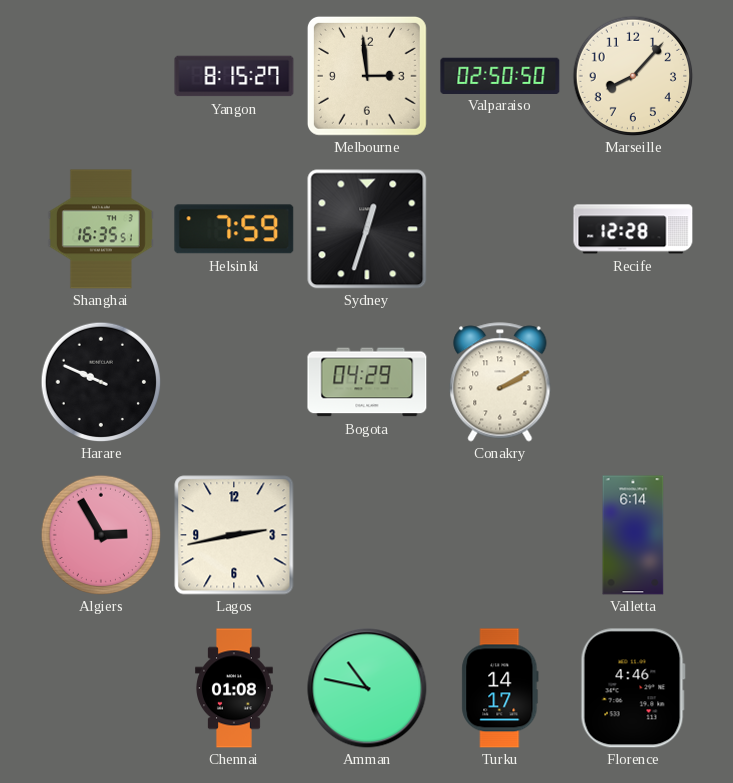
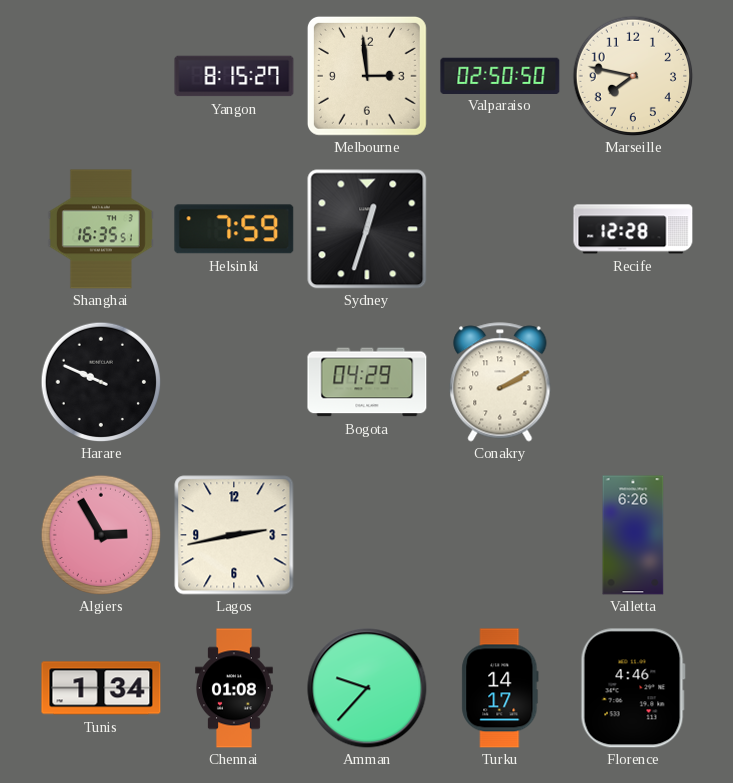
Marseille: 8:07 -> 7:47 (633, 76)
Valletta: 6:14 -> 6:26 (633, 535)
Tunis: none -> 1:34 (101, 688)
Amman: 10:47 -> 9:37 (367, 688)
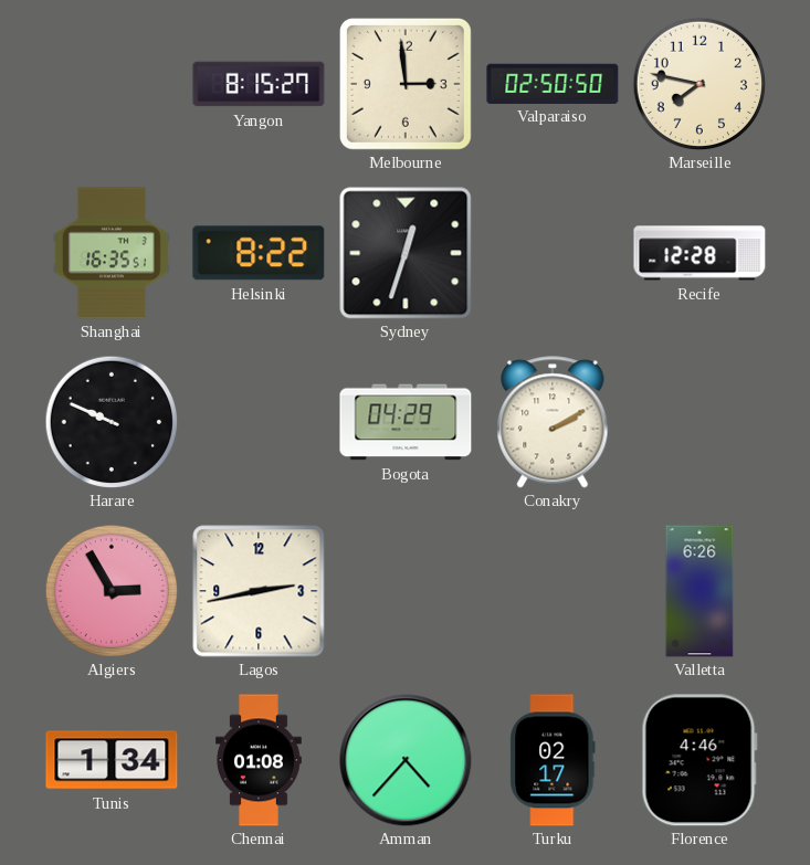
Helsinki: 7:59 -> 8:22 (259, 253)
Amman: 9:37 -> 4:37 (406, 760)
Turku: 14:17 -> 02:17 (553, 760)
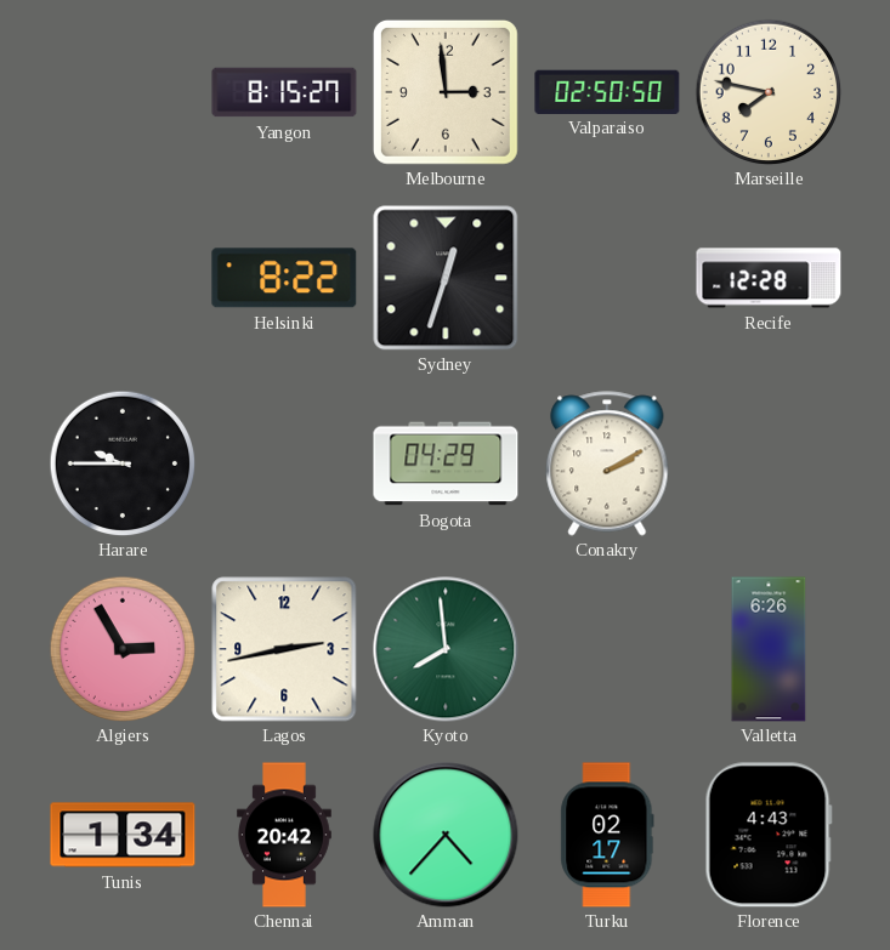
Shanghai: 16:35 -> none (112, 253)
Harare: 9:49 -> 9:45 (123, 463)
Kyoto: none -> 7:59 (446, 649)
Chennai: 01:08 -> 20:42 (285, 835)
Florence: 4:46 -> 4:43 (769, 835)
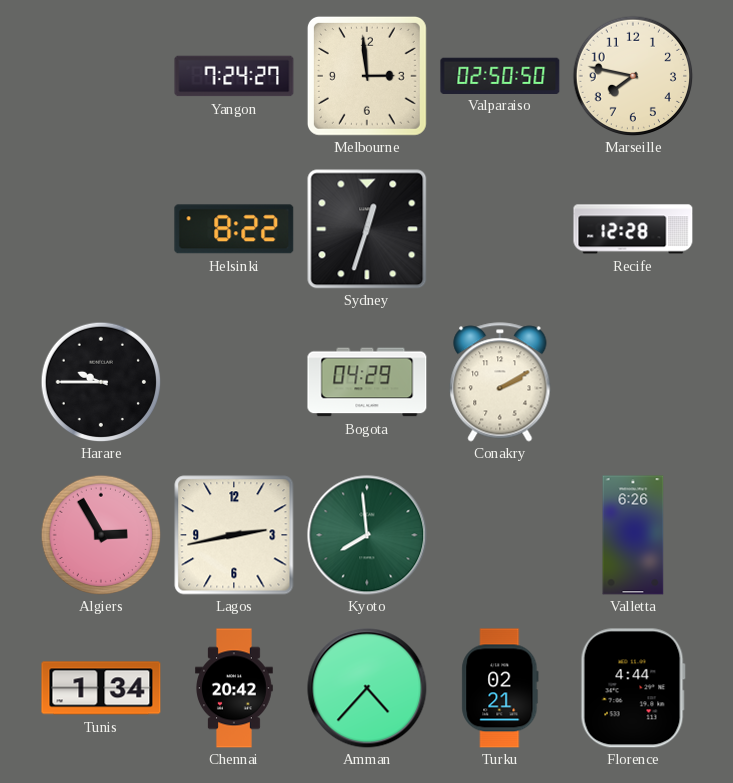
Yangon: 8:15 -> 7:24 (234, 76)
Turku: 02:17 -> 02:21 (500, 688)
Florence: 4:43 -> 4:44 (633, 688)
